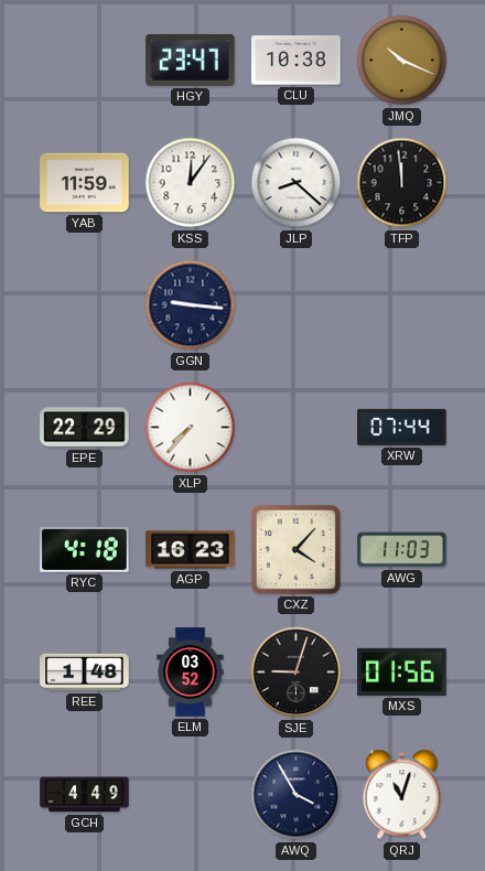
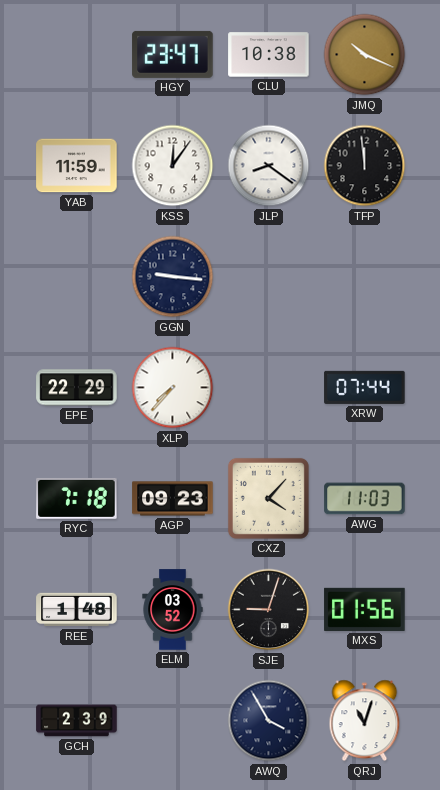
JLP: 8:22 -> 8:21 (269, 166)
RYC: 4:18 -> 7:18 (77, 498)
AGP: 16:23 -> 09:23 (173, 499)
GCH: 4:49 -> 2:39 (77, 721)
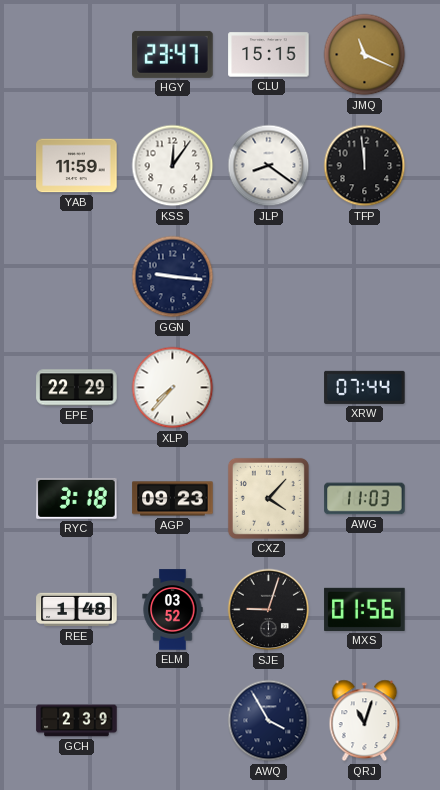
CLU: 10:38 -> 15:15 (269, 55)
JMQ: 10:19 -> 11:19 (365, 55)
RYC: 7:18 -> 3:18 (77, 498)
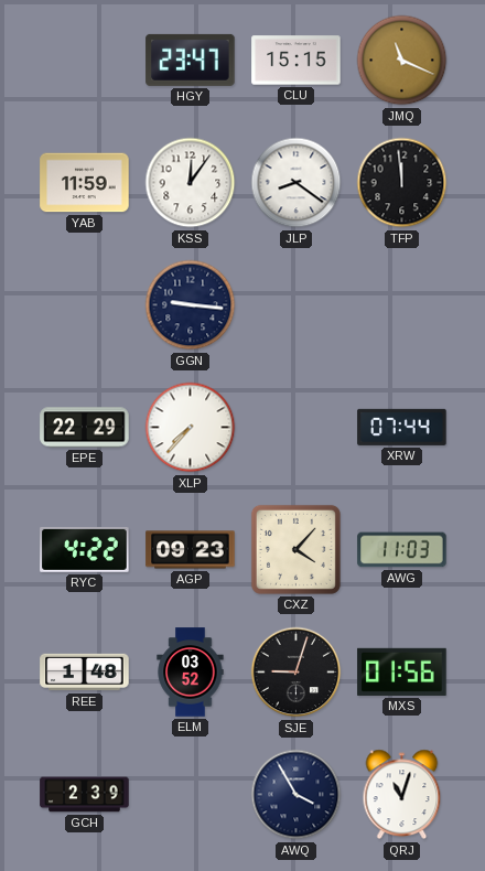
RYC: 3:18 -> 4:22 (85, 549)
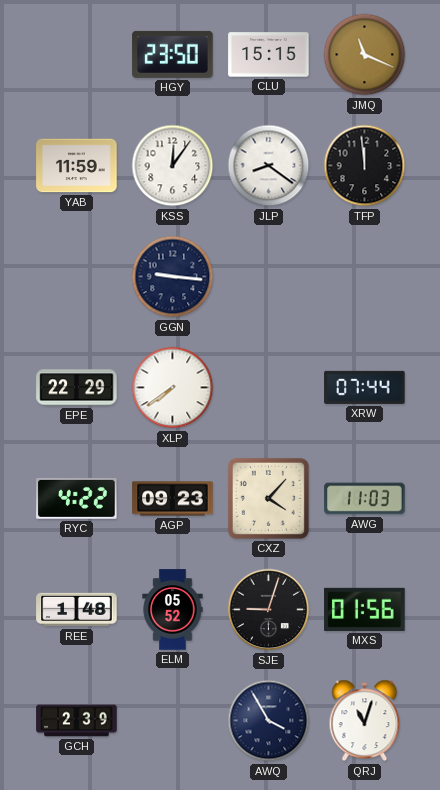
HGY: 23:47 -> 23:50 (173, 54)
XLP: 7:37 -> 7:39 (173, 388)
ELM: 03:52 -> 05:52 (173, 610)
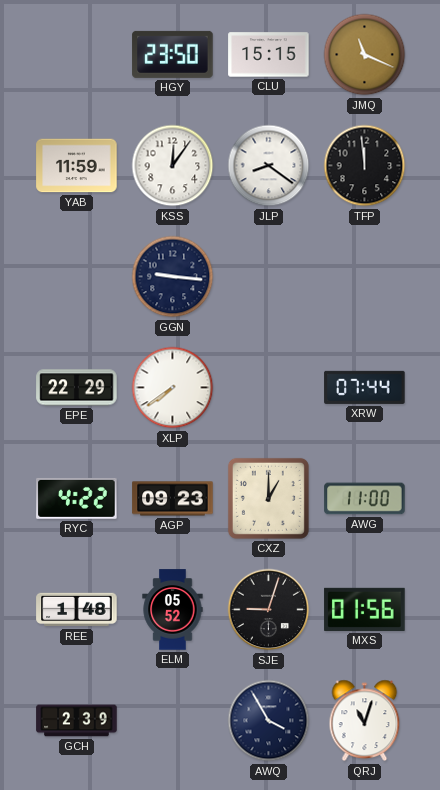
CXZ: 4:07 -> 1:00 (268, 498)
AWG: 11:03 -> 11:00 (365, 499)
